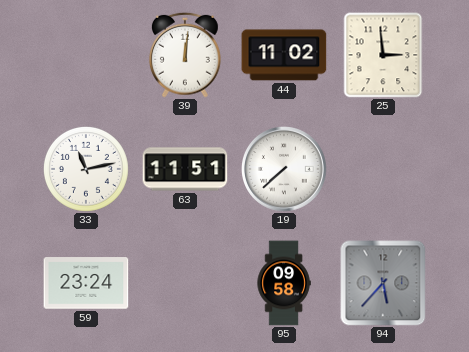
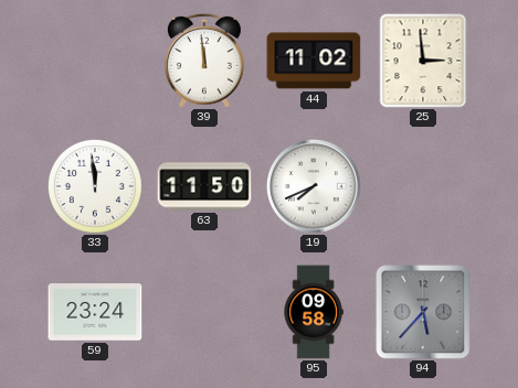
39: 12:01 -> 11:59 (204, 61)
33: 11:13 -> 11:59 (95, 186)
63: 11:51 -> 11:50 (204, 186)
19: 7:38 -> 7:41 (315, 187)
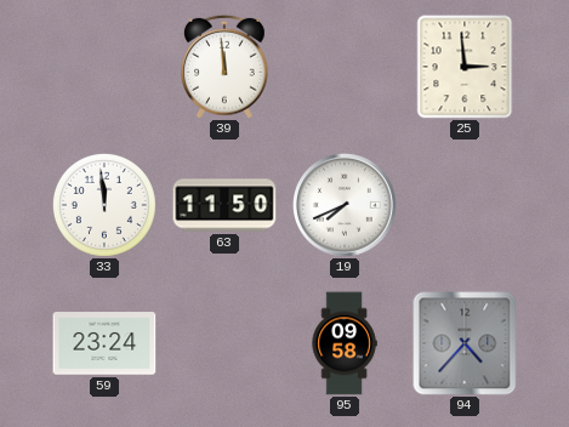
44: 11:02 -> none (314, 61)
94: 5:37 -> 4:37 (465, 343)
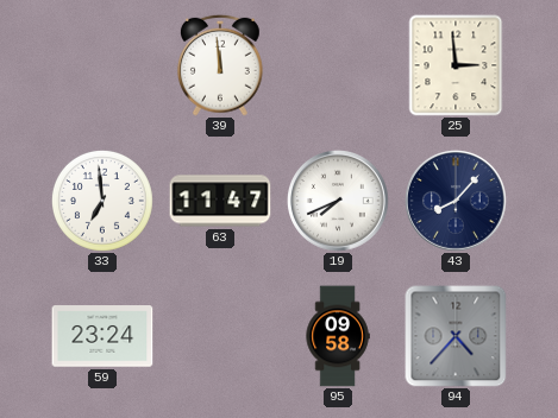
33: 11:59 -> 6:59 (102, 201)
63: 11:50 -> 11:47 (220, 201)
43: none -> 8:07 (457, 202)
